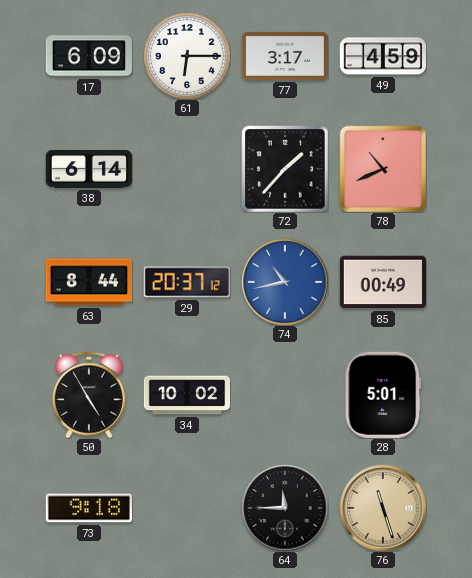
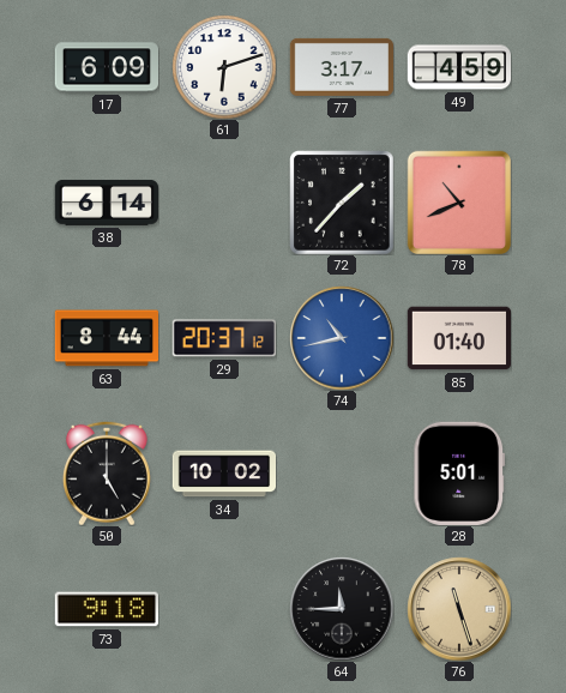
61: 6:15 -> 6:12 (224, 67)
85: 00:49 -> 01:40 (458, 338)
50: 4:55 -> 5:00 (107, 474)
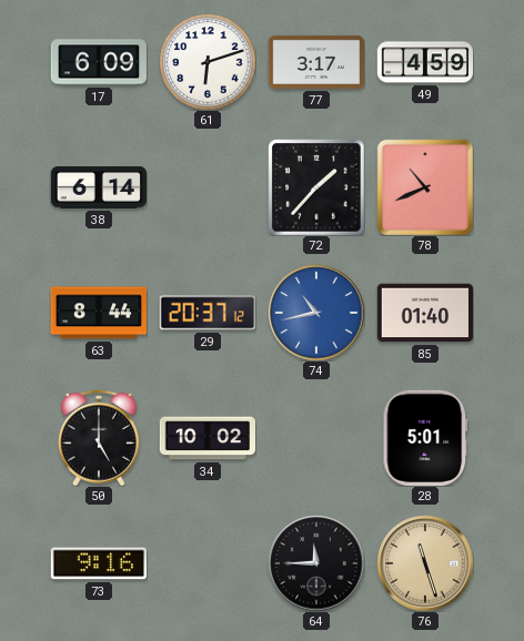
73: 9:18 -> 9:16 (98, 563)
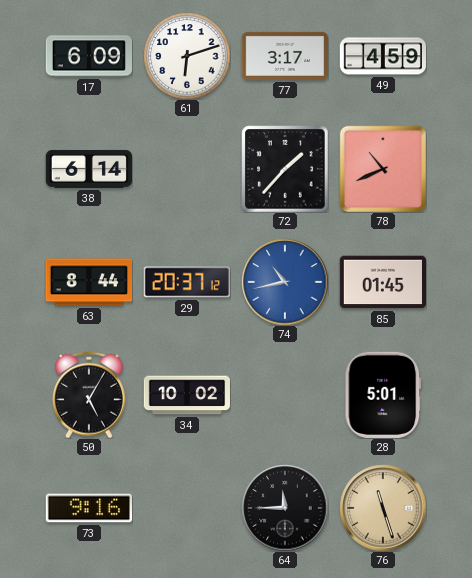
85: 01:40 -> 01:45 (382, 282)
50: 5:00 -> 5:05 (89, 395)
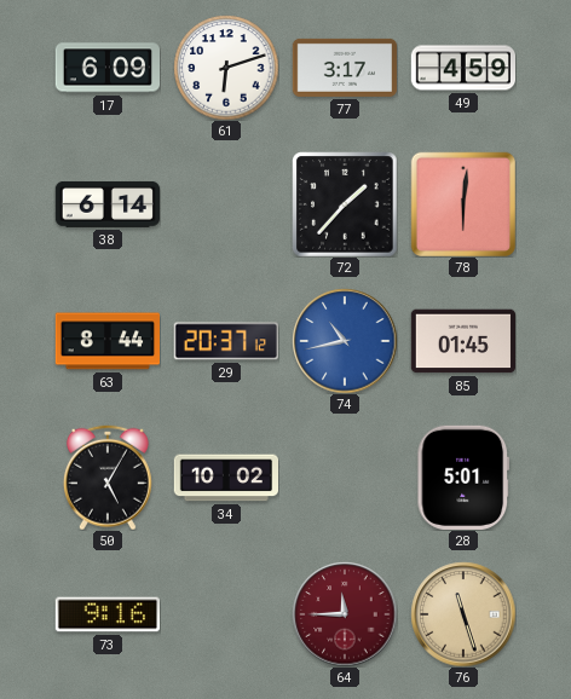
78: 10:41 -> 6:01 (463, 204)
64 dial: black -> burgundy (345, 614)
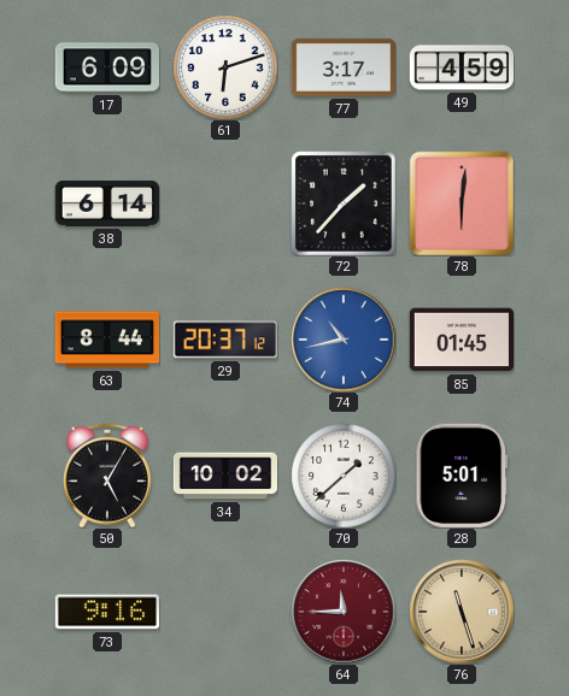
70: none -> 1:38 (344, 476)
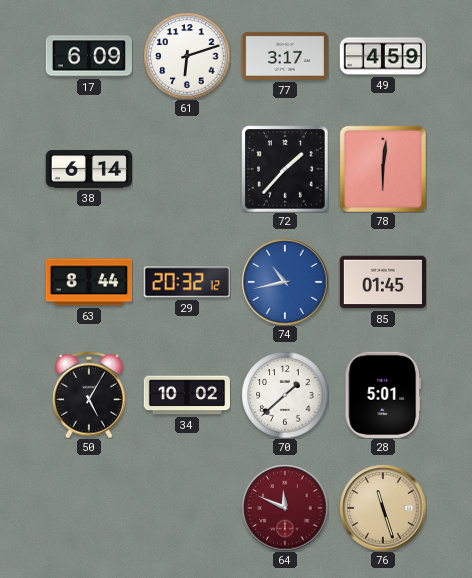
29: 20:37 -> 20:32 (187, 282)
73: 9:16 -> none (106, 612)
64: 11:45 -> 11:49 (285, 508)
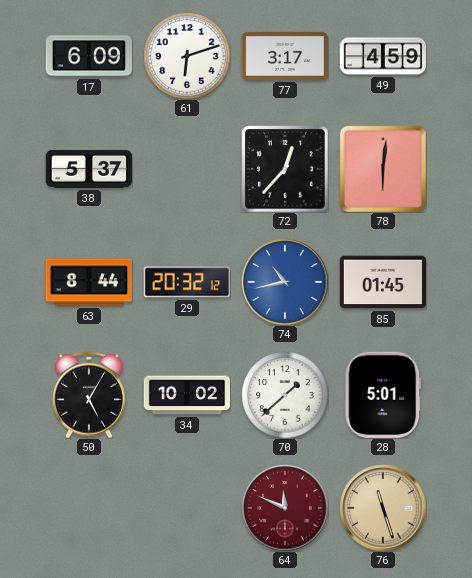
38: 6:14 -> 5:37 (88, 169)
72: 1:37 -> 12:37 (285, 169)
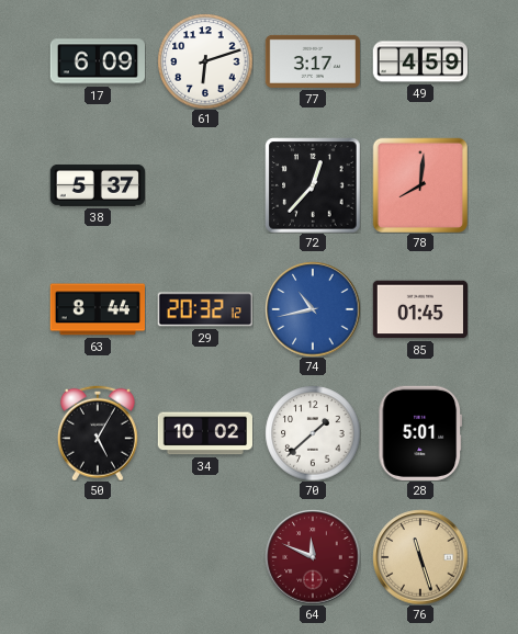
78: 6:01 -> 8:01 (420, 185)
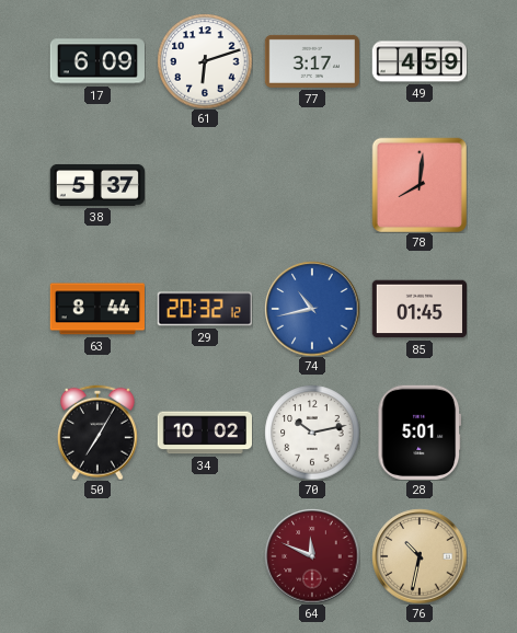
72: 12:37 -> none (313, 185)
50: 5:05 -> 7:05 (97, 433)
70: 1:38 -> 10:13 (312, 433)
76: 11:27 -> 10:32 (420, 556)
